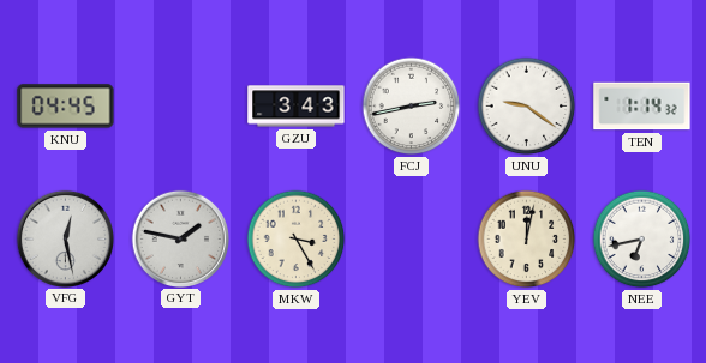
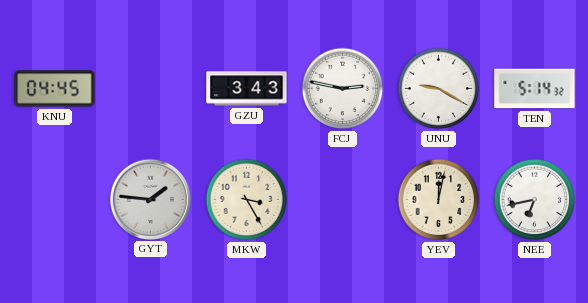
FCJ: 2:43 -> 2:47 (343, 89)
UNU: 9:21 -> 9:20 (439, 89)
TEN: 1:14 -> 5:14 (535, 89)
VFG: 12:28 -> none (65, 238)
GYT: 1:47 -> 1:46 (150, 199)
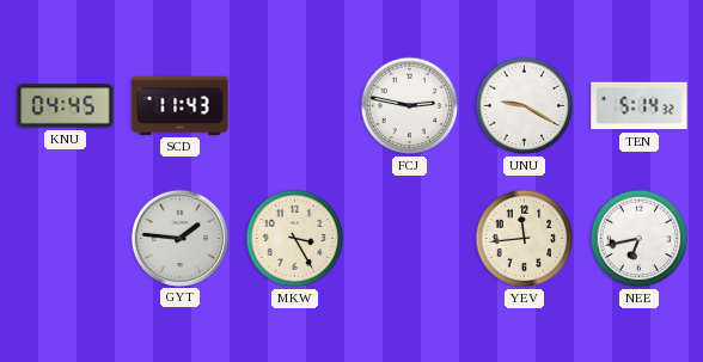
SCD: none -> 11:43 (181, 105)
GZU: 3:43 -> none (247, 89)
YEV: 12:02 -> 11:44 (525, 239)
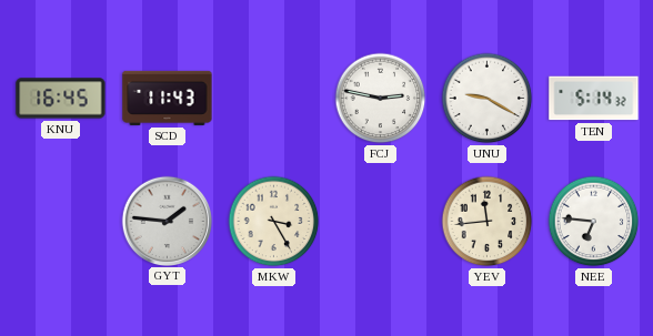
KNU: 04:45 -> 16:45 (61, 99)
NEE: 6:43 -> 6:46 (594, 222)
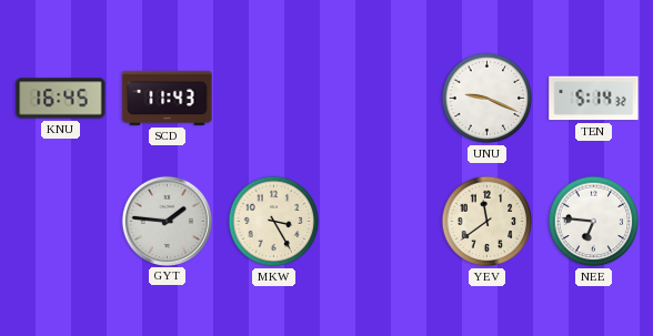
FCJ: 2:47 -> none (381, 99)
UNU: 9:20 -> 9:19 (488, 99)
YEV: 11:44 -> 11:39 (488, 222)
